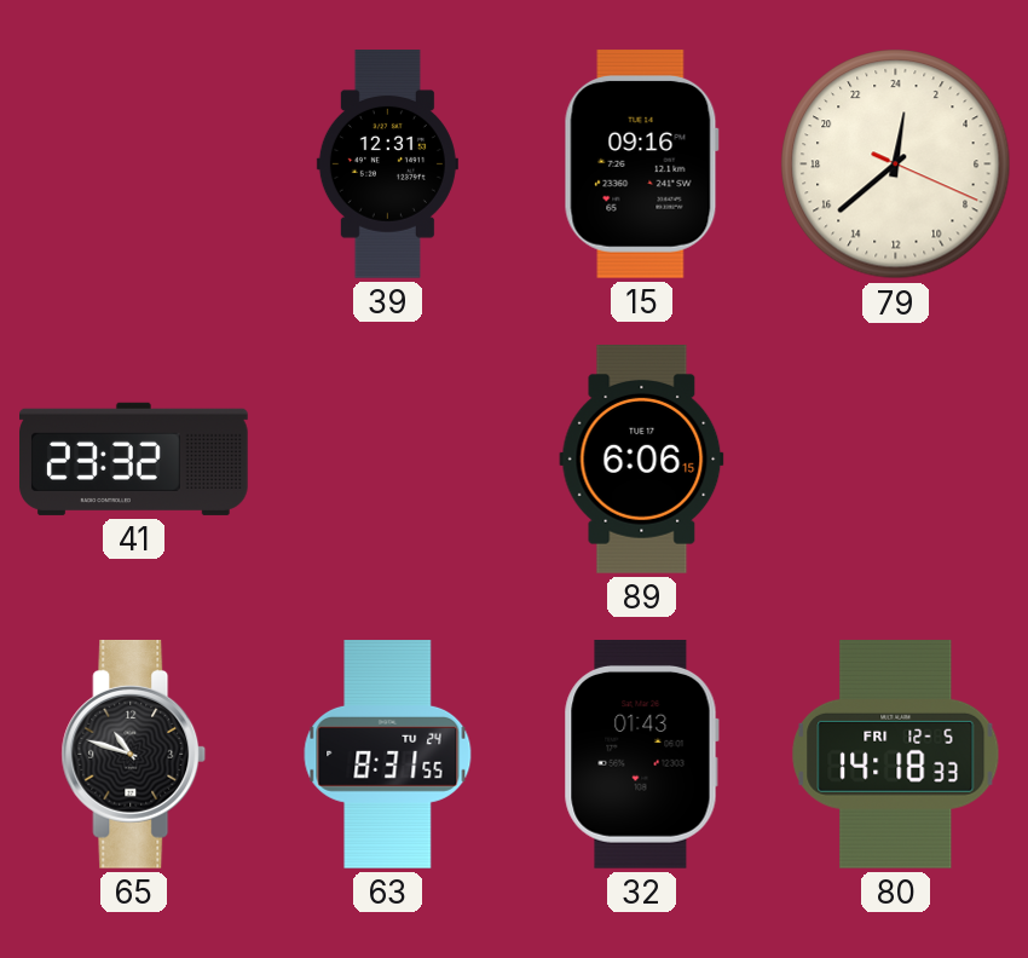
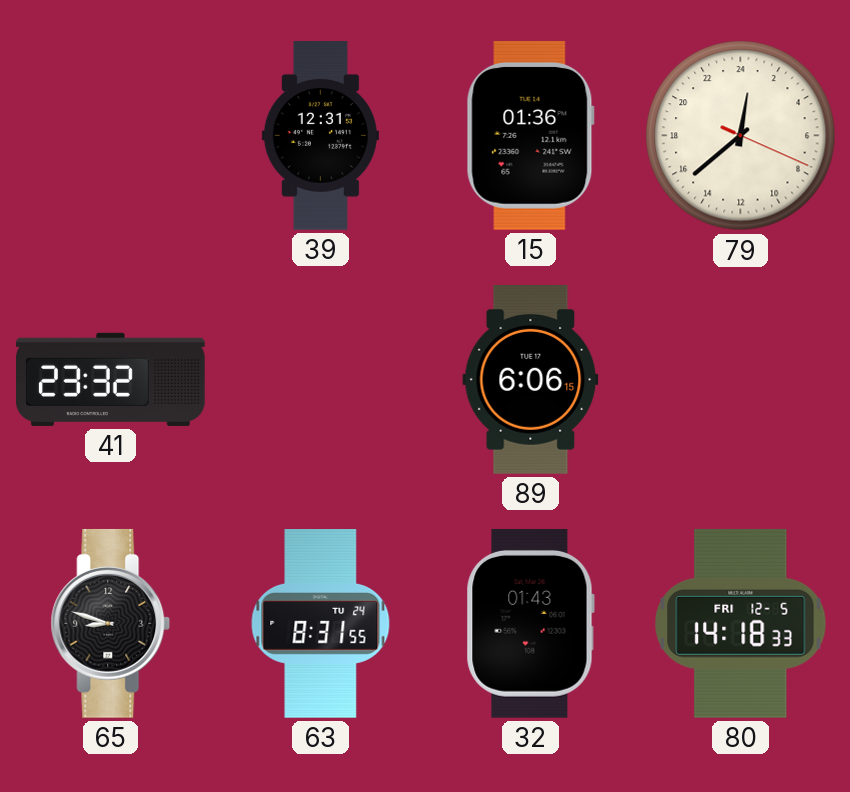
15: 09:16 -> 01:36 (530, 135)
65: 10:48 -> 8:48 (111, 623)
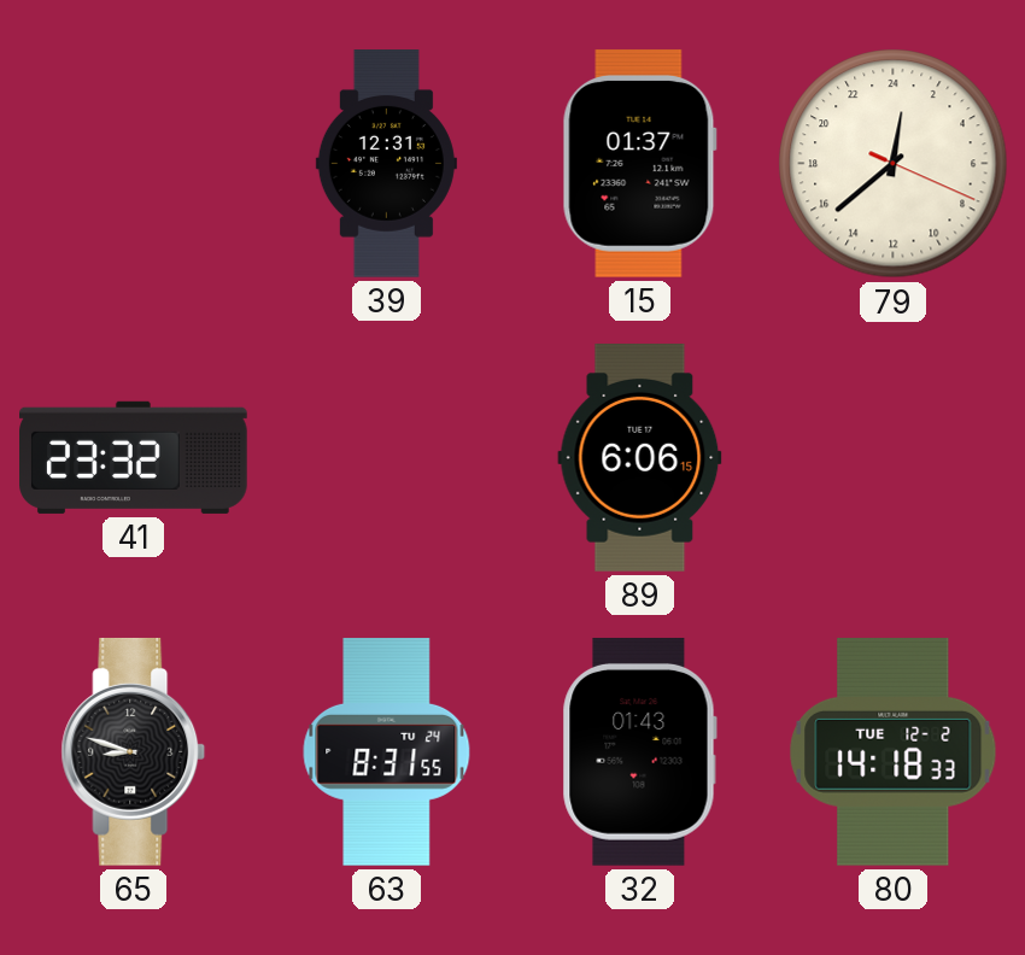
15: 01:36 -> 01:37 (639, 163)
80 date: FRI 12-5 -> TUE 12-2 (894, 751)
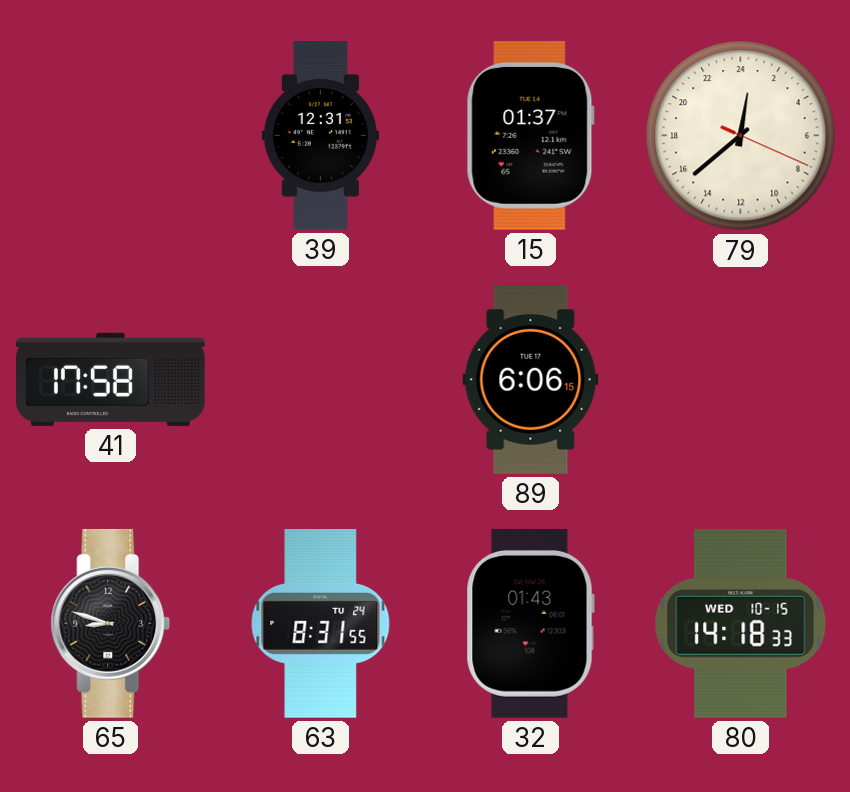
41: 23:32 -> 17:58 (111, 379)
80 date: TUE 12-2 -> WED 10-15 (741, 623)
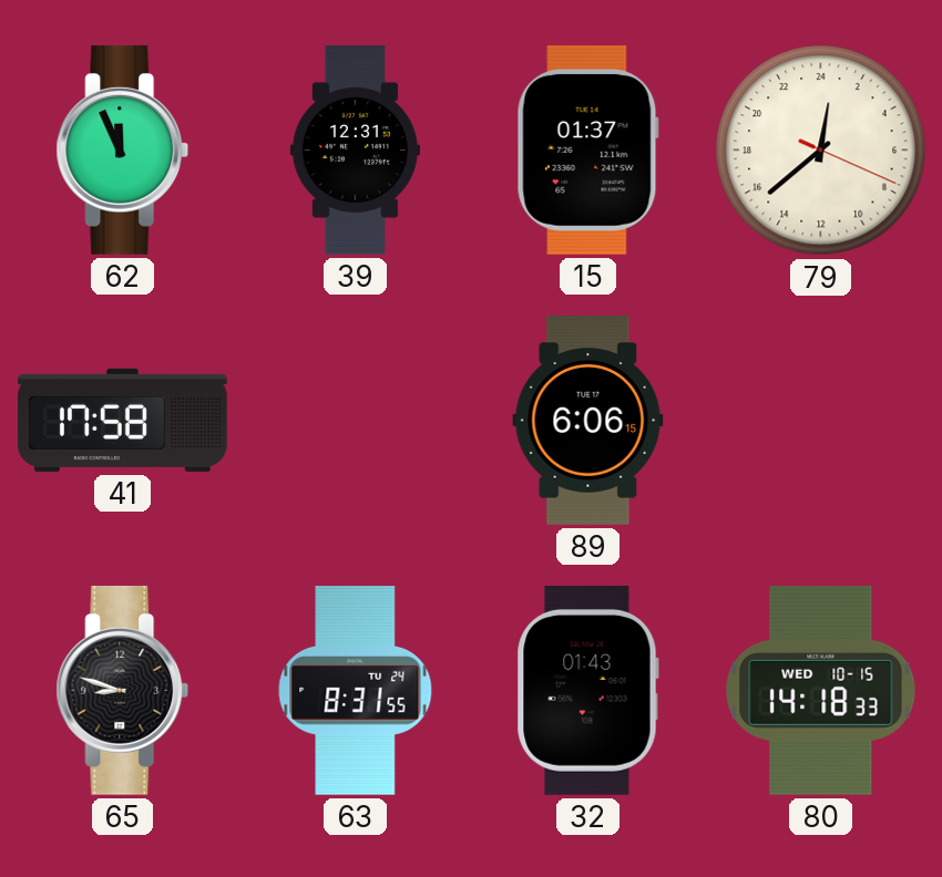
62: none -> 11:56 (123, 149)
